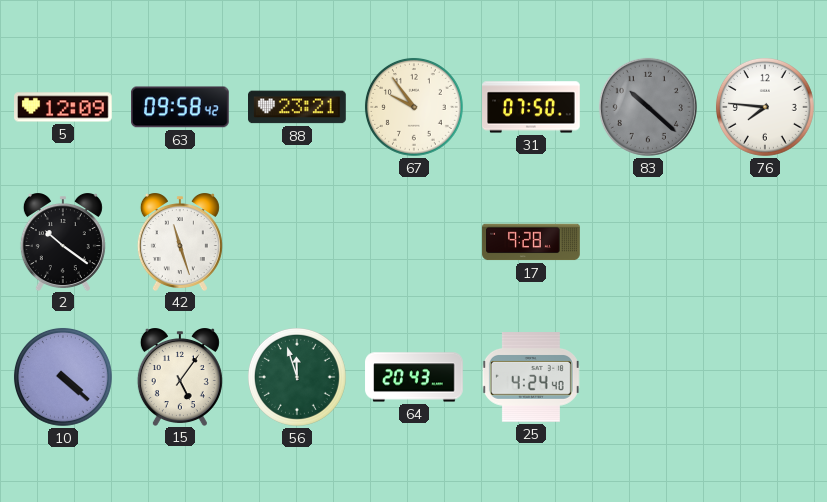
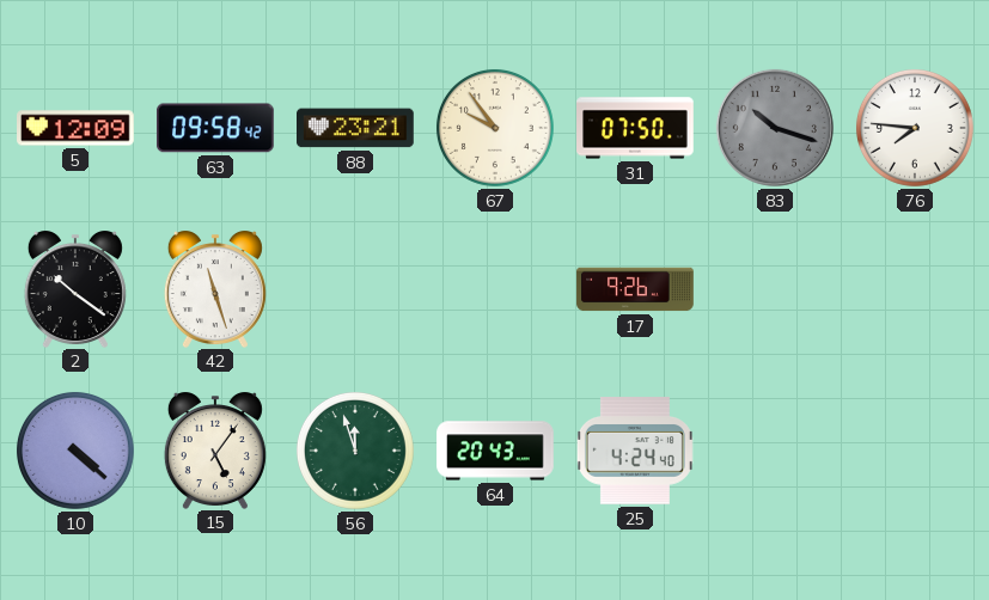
83: 10:22 -> 10:18 (775, 128)
17: 9:28 -> 9:26 (635, 289)
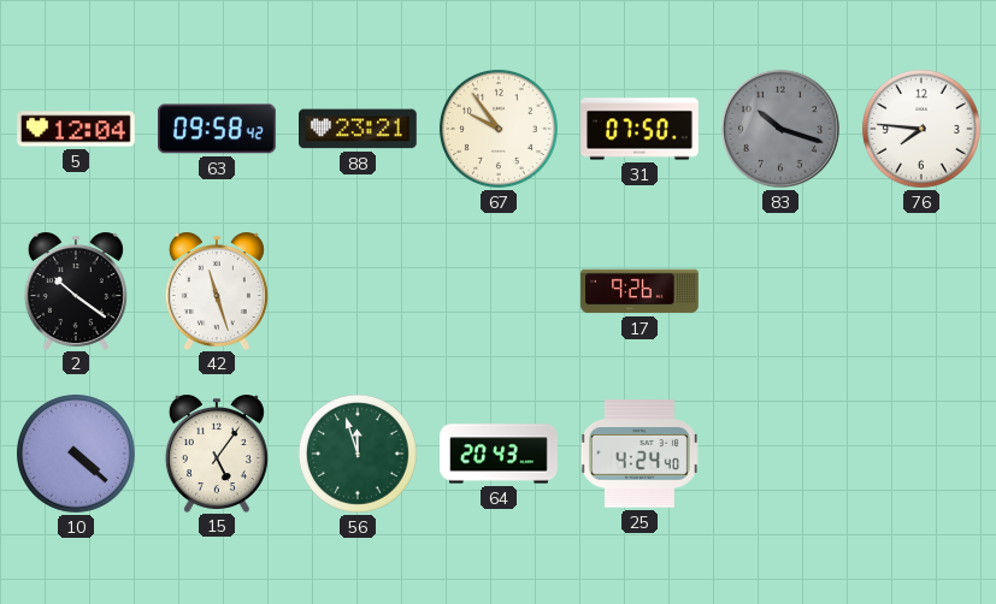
5: 12:09 -> 12:04 (76, 129)
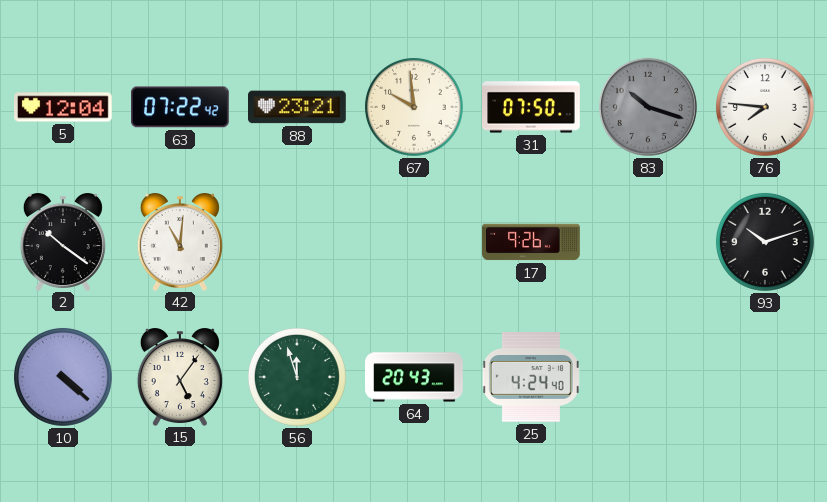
63: 09:58 -> 07:22 (181, 107)
67: 9:54 -> 9:59 (414, 107)
42: 11:27 -> 11:01 (180, 242)
93: none -> 10:12 (765, 242)
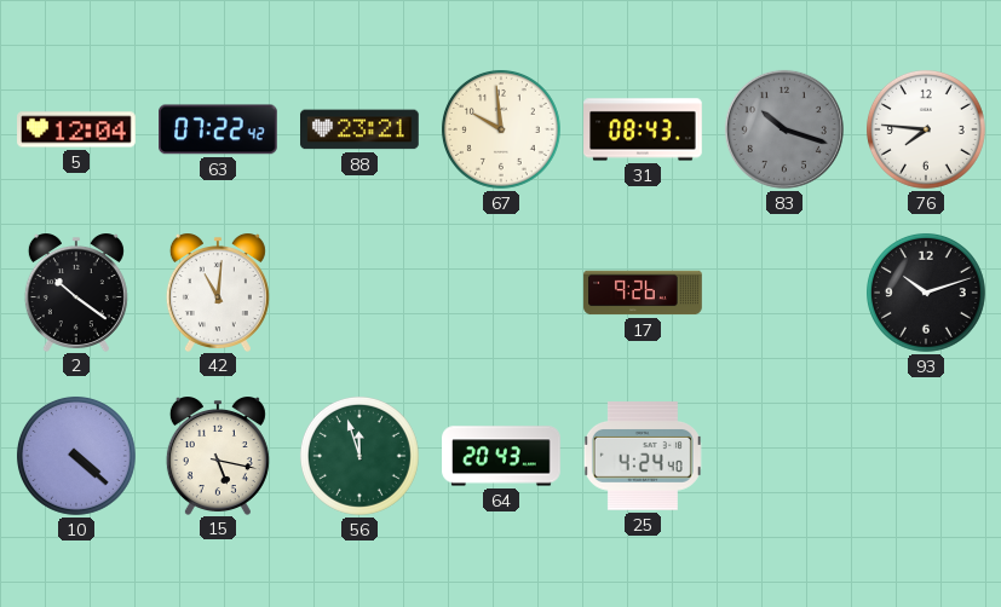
31: 07:50 -> 08:43 (643, 129)
15: 5:06 -> 5:17 (218, 456)
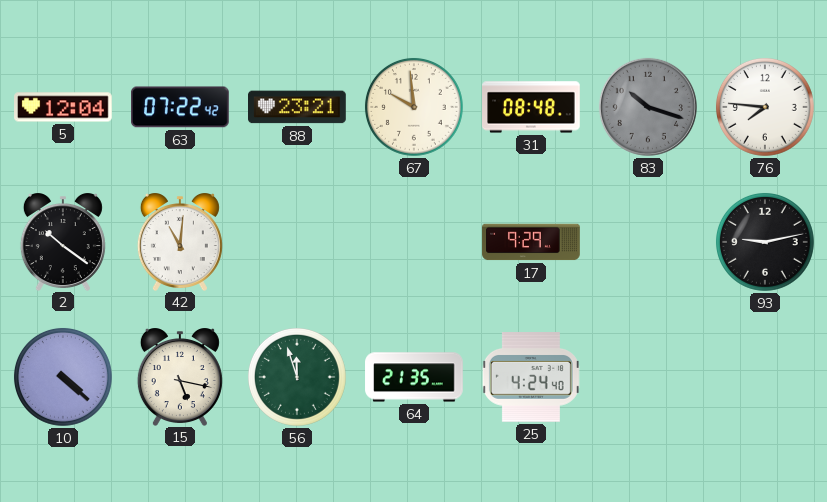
31: 08:43 -> 08:48 (531, 107)
17: 9:26 -> 9:29 (531, 242)
93: 10:12 -> 9:13 (765, 242)
64: 20:43 -> 21:35 (414, 377)
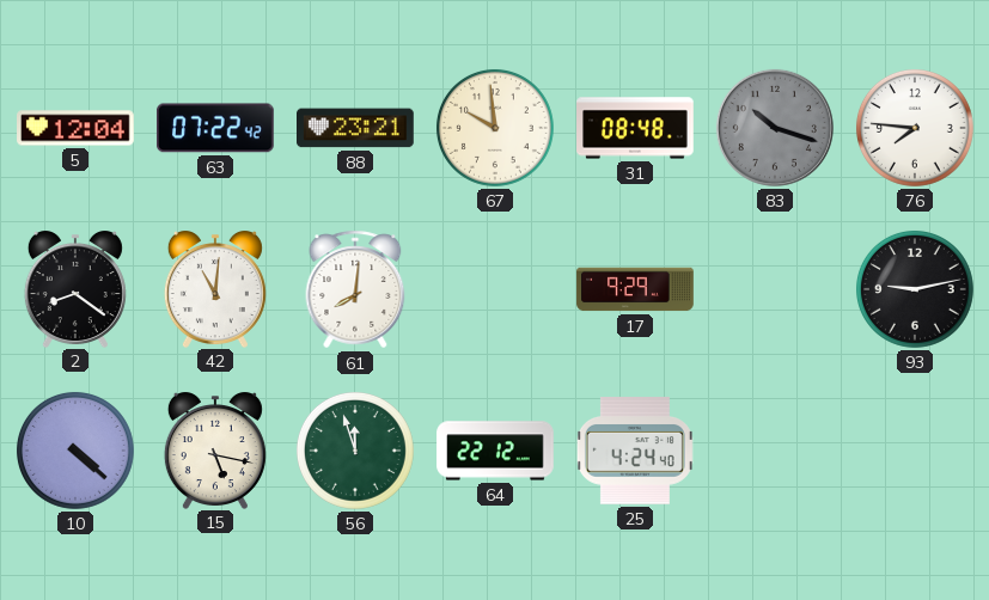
2: 10:21 -> 8:21 (75, 289)
61: none -> 8:01 (355, 289)
64: 21:35 -> 22:12 (495, 451)
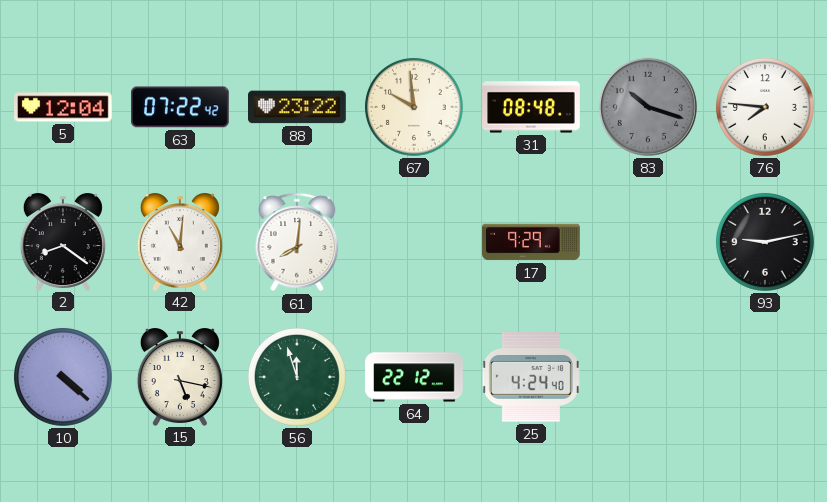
88: 23:21 -> 23:22 (298, 107)
